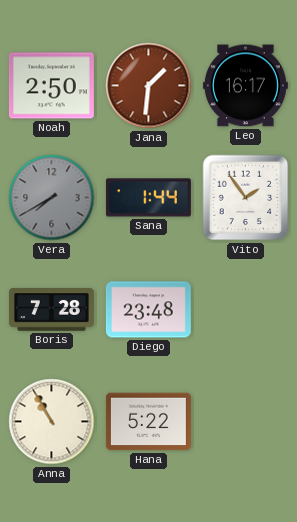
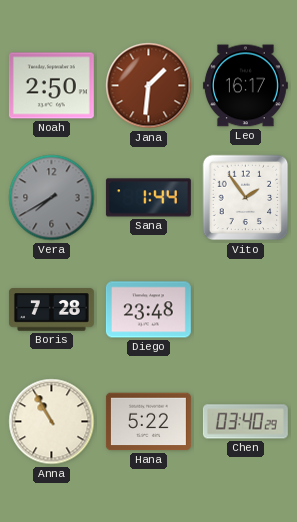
Chen: none -> 03:40 (245, 422)
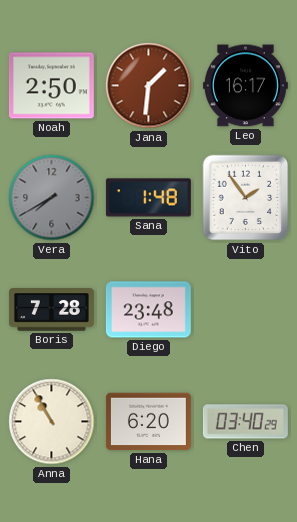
Sana: 1:44 -> 1:48 (148, 198)
Hana: 5:22 -> 6:20 (148, 422)
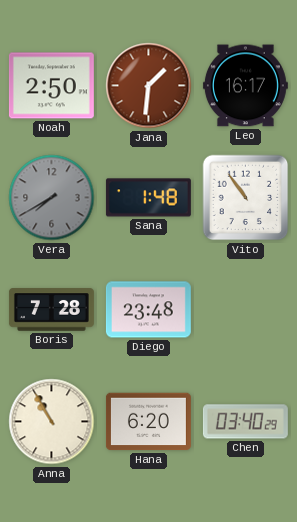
Vito: 1:54 -> 10:54 (246, 198)
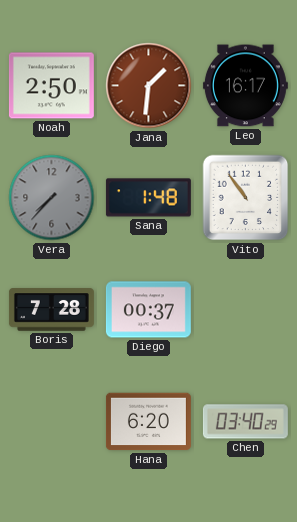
Vera: 7:40 -> 7:37 (52, 198)
Diego: 23:48 -> 00:37 (148, 310)
Anna: 10:55 -> none (52, 422)
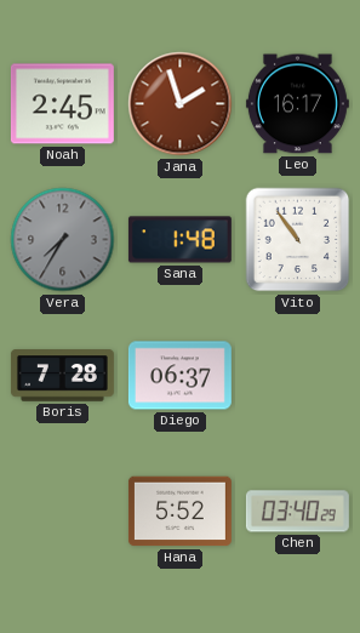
Noah: 2:50 -> 2:45 (62, 104)
Jana: 1:31 -> 1:57 (181, 104)
Vera: 7:37 -> 7:35 (63, 240)
Diego: 00:37 -> 06:37 (179, 376)
Hana: 6:20 -> 5:52 (179, 512)
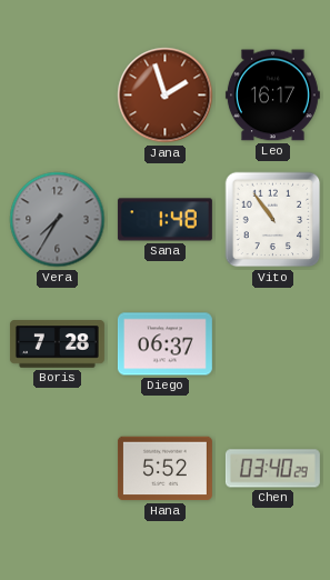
Noah: 2:45 -> none (62, 104)
